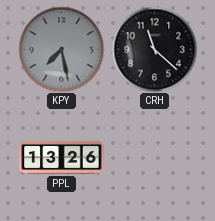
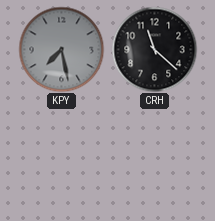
PPL: 13:26 -> none (62, 157)
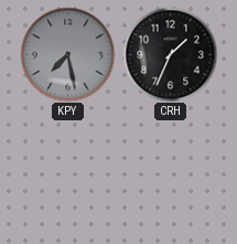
CRH: 11:22 -> 1:34 (170, 54)
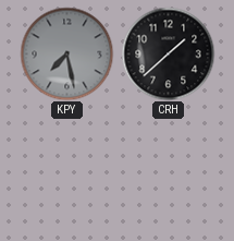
CRH: 1:34 -> 1:38 (168, 53)
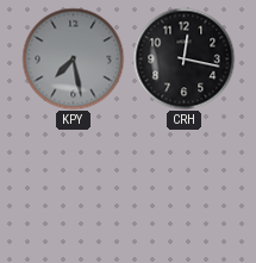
CRH: 1:38 -> 12:17 (183, 58)
